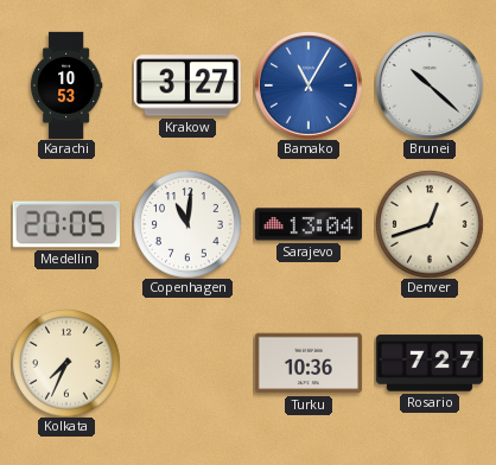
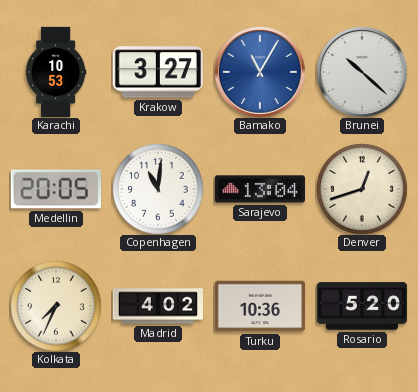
Madrid: none -> 4:02 (157, 306)
Rosario: 7:27 -> 5:20 (362, 306)
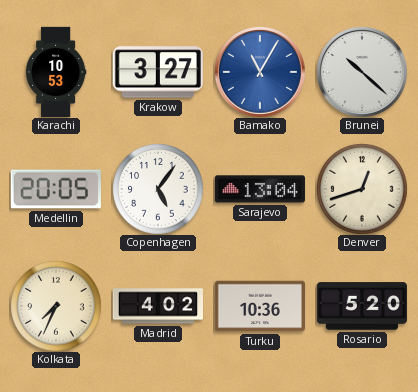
Copenhagen: 11:01 -> 5:06 (158, 189)
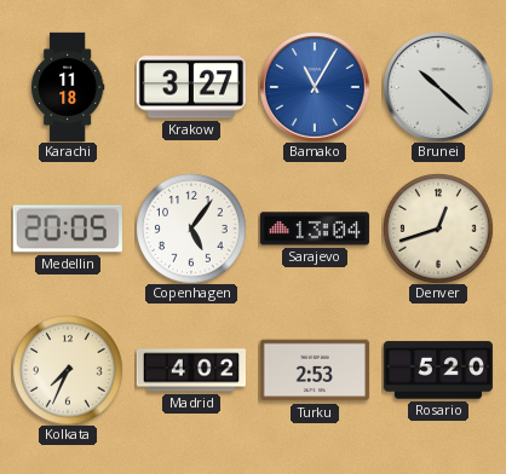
Karachi: 10:53 -> 11:18 (68, 87)
Turku: 10:36 -> 2:53 (315, 370)
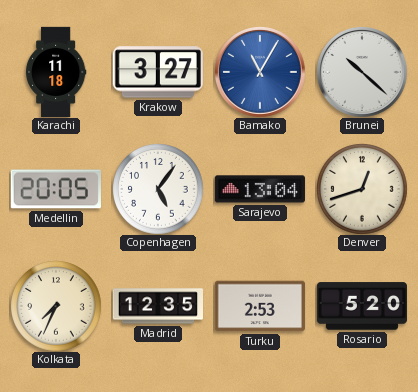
Madrid: 4:02 -> 12:35 (157, 306)
